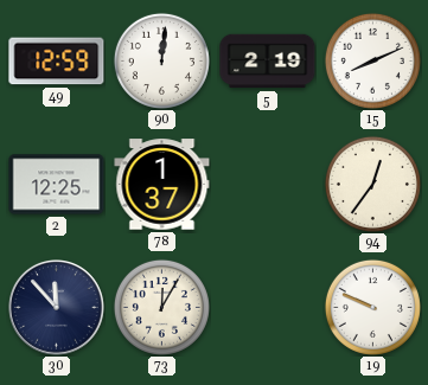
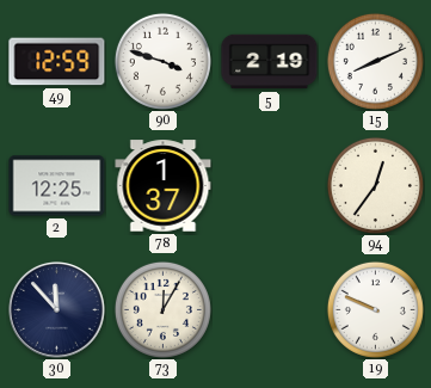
90: 12:01 -> 3:48 (162, 61)
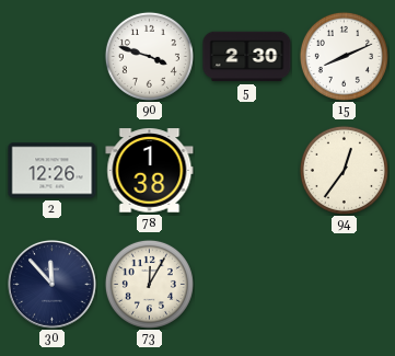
49: 12:59 -> none (57, 62)
5: 2:19 -> 2:30 (247, 57)
2: 12:25 -> 12:26 (53, 171)
78: 1:37 -> 1:38 (150, 171)
19: 9:49 -> none (375, 309)
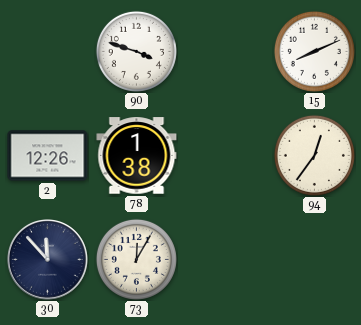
5: 2:30 -> none (247, 57)
